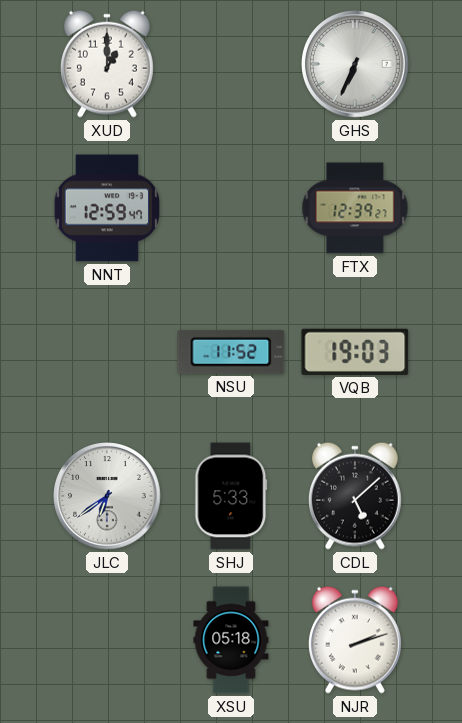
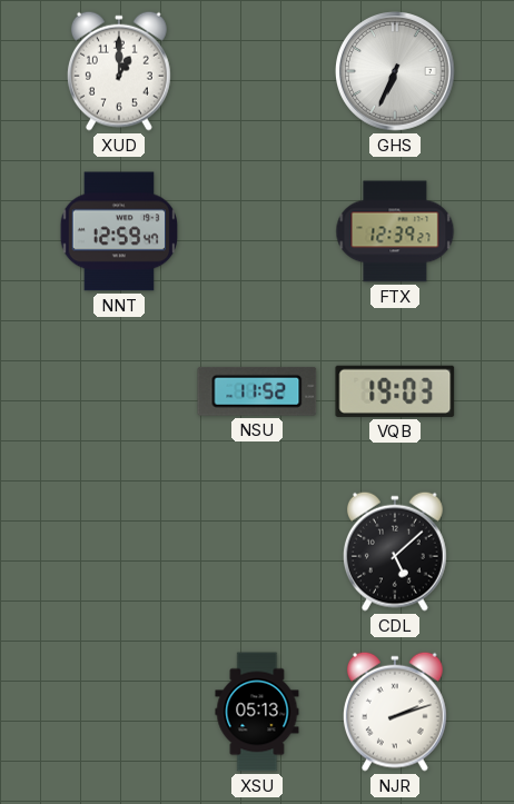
JLC: 6:39 -> none (108, 497)
SHJ: 5:33 -> none (231, 496)
XSU: 05:18 -> 05:13 (257, 712)
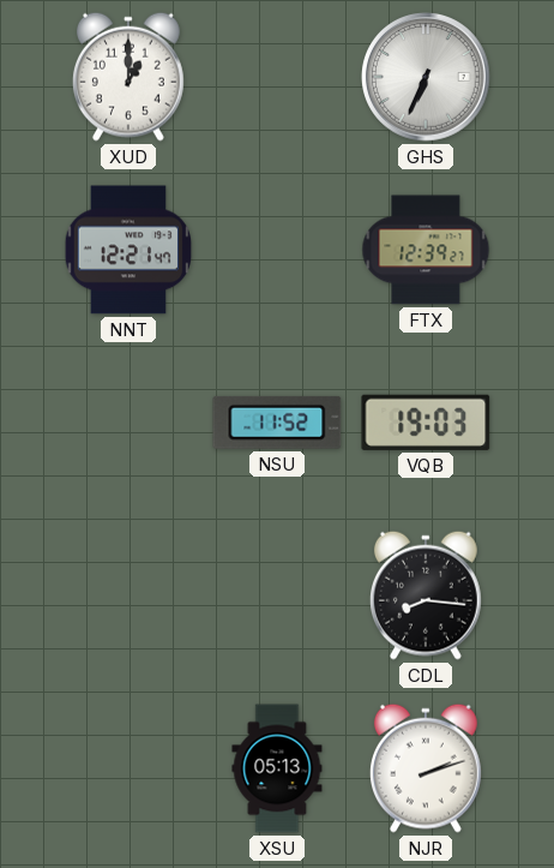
NNT: 12:59 -> 12:21 (128, 250)
CDL: 5:08 -> 8:16 (426, 595)
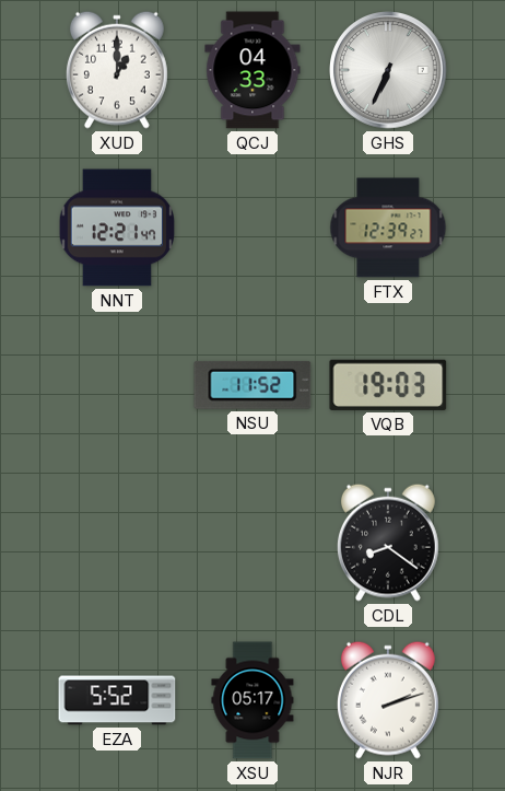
QCJ: none -> 04:33 (252, 70)
CDL: 8:16 -> 8:21 (388, 543)
EZA: none -> 5:52 (117, 700)
XSU: 05:13 -> 05:17 (252, 700)
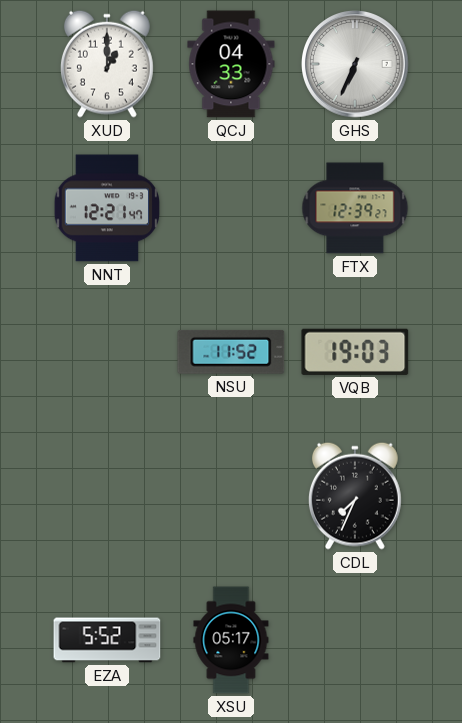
CDL: 8:21 -> 7:34 (355, 496)
NJR: 2:12 -> none (388, 700)
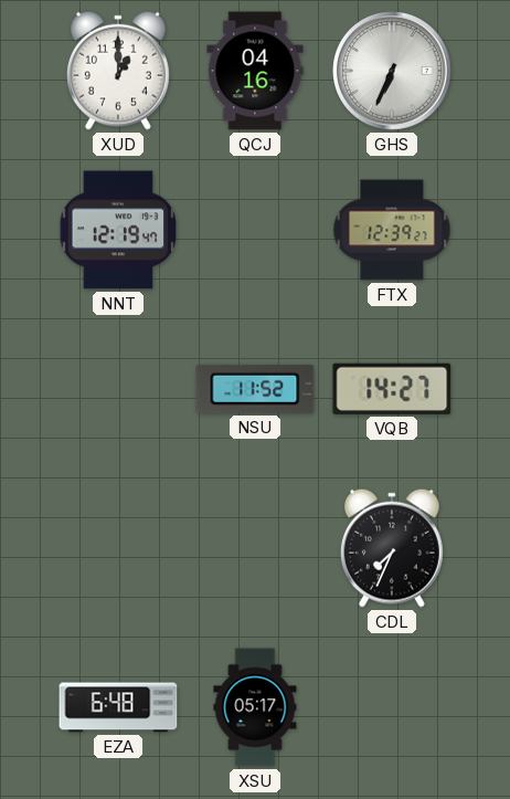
QCJ: 04:33 -> 04:16 (255, 71)
NNT: 12:21 -> 12:19 (118, 230)
VQB: 19:03 -> 14:27 (392, 389)
EZA: 5:52 -> 6:48 (118, 707)
